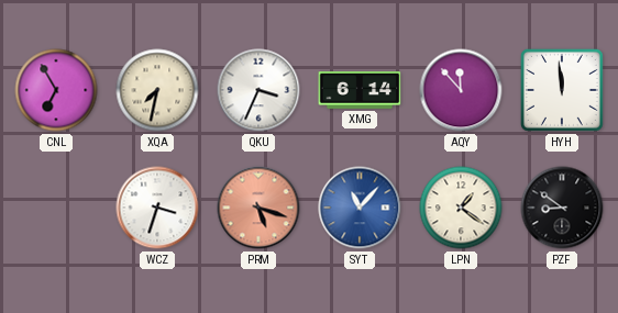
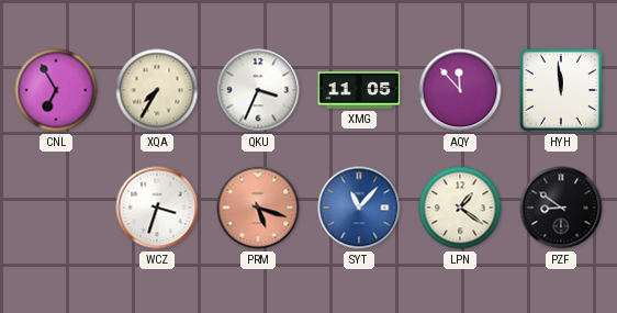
XQA: 7:32 -> 7:35 (157, 90)
XMG: 6:14 -> 11:05 (359, 91)
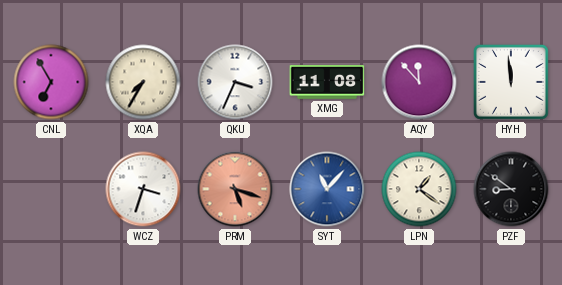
XMG: 11:05 -> 11:08 (327, 83)
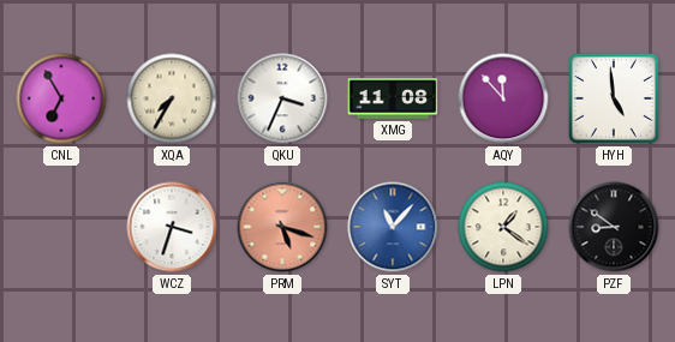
HYH: 11:59 -> 4:59 (614, 98)
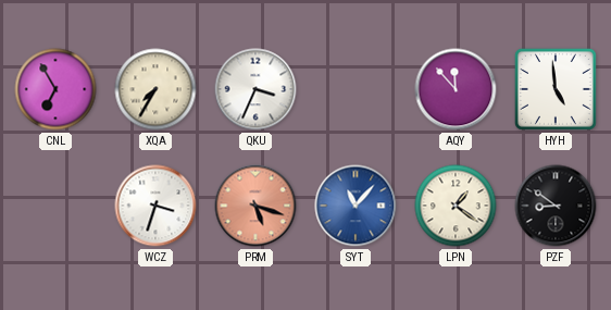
XMG: 11:08 -> none (393, 100)
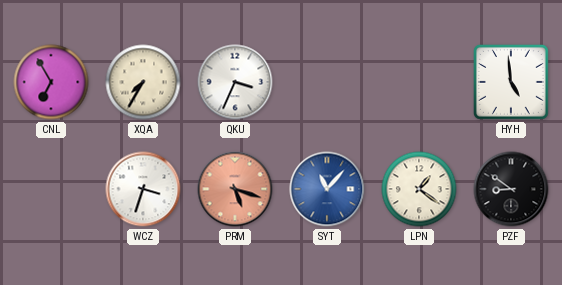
AQY: 11:53 -> none (456, 89)
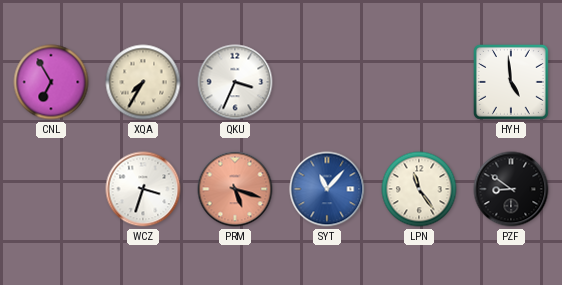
LPN: 1:21 -> 11:24 (419, 189)
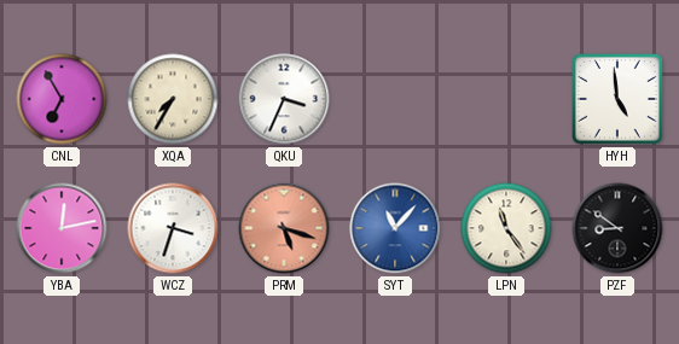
YBA: none -> 12:13 (62, 228)
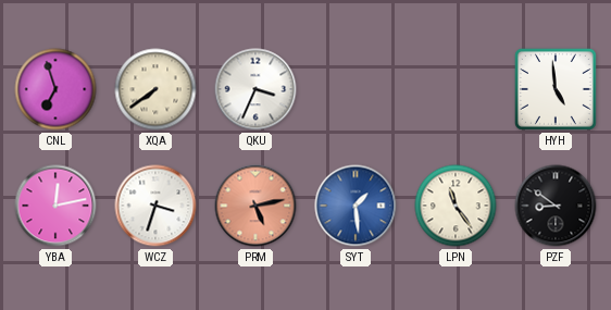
CNL: 6:55 -> 6:57 (55, 89)
XQA: 7:35 -> 7:39 (155, 89)
PRM: 5:18 -> 5:13 (255, 206)
SYT: 11:07 -> 1:29 (356, 206)
